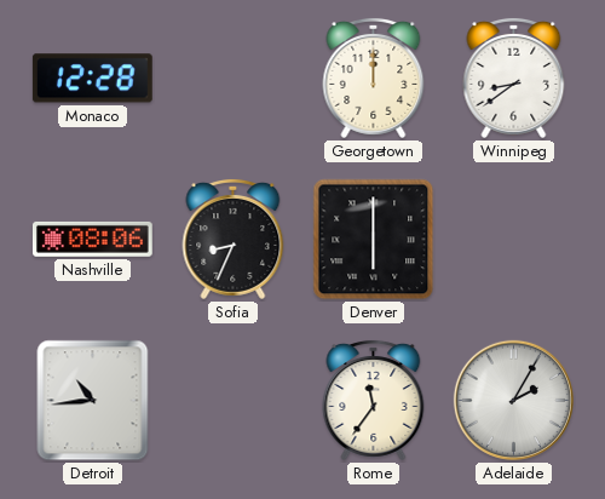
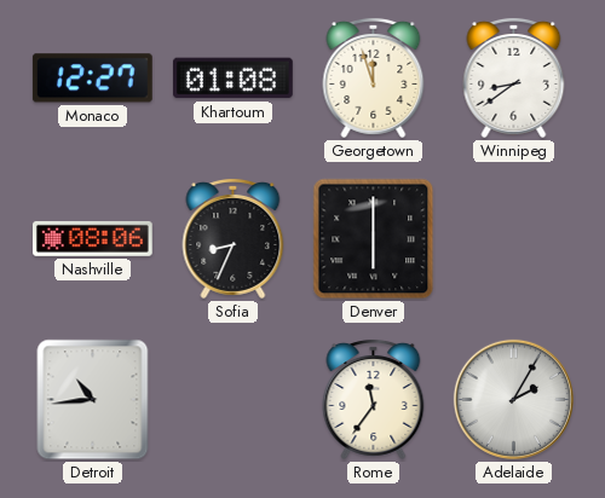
Monaco: 12:28 -> 12:27 (92, 79)
Khartoum: none -> 01:08 (232, 79)
Georgetown: 12:00 -> 11:57 (374, 77)
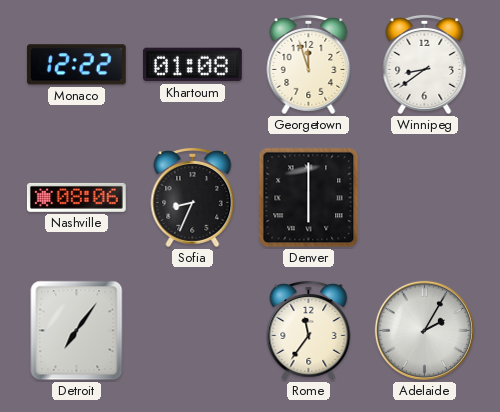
Monaco: 12:27 -> 12:22 (76, 65)
Detroit: 10:44 -> 7:06 (77, 331)
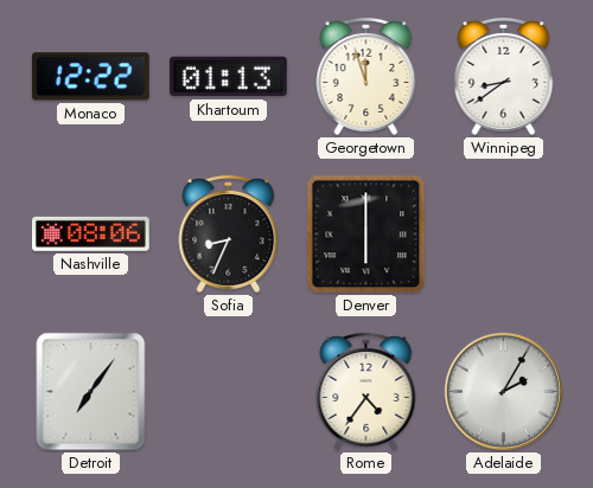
Khartoum: 01:08 -> 01:13 (228, 77)
Rome: 11:36 -> 4:36 (366, 391)
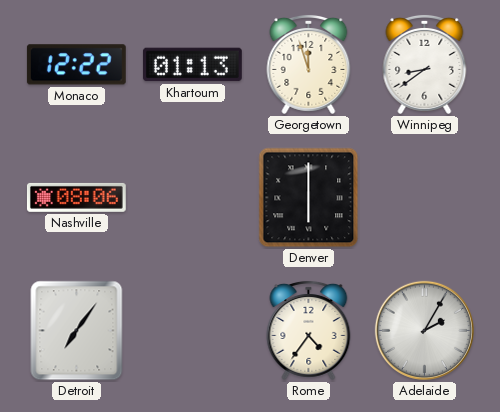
Sofia: 8:34 -> none (229, 233)
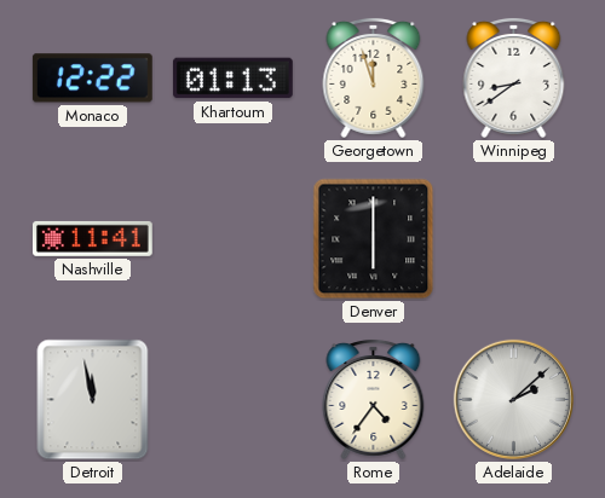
Nashville: 08:06 -> 11:41 (92, 238)
Detroit: 7:06 -> 11:58 (93, 400)
Adelaide: 2:05 -> 2:08 (513, 399)
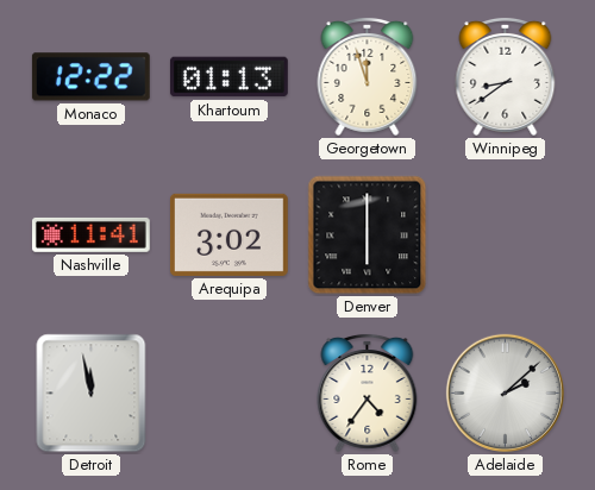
Arequipa: none -> 3:02 (228, 234)
